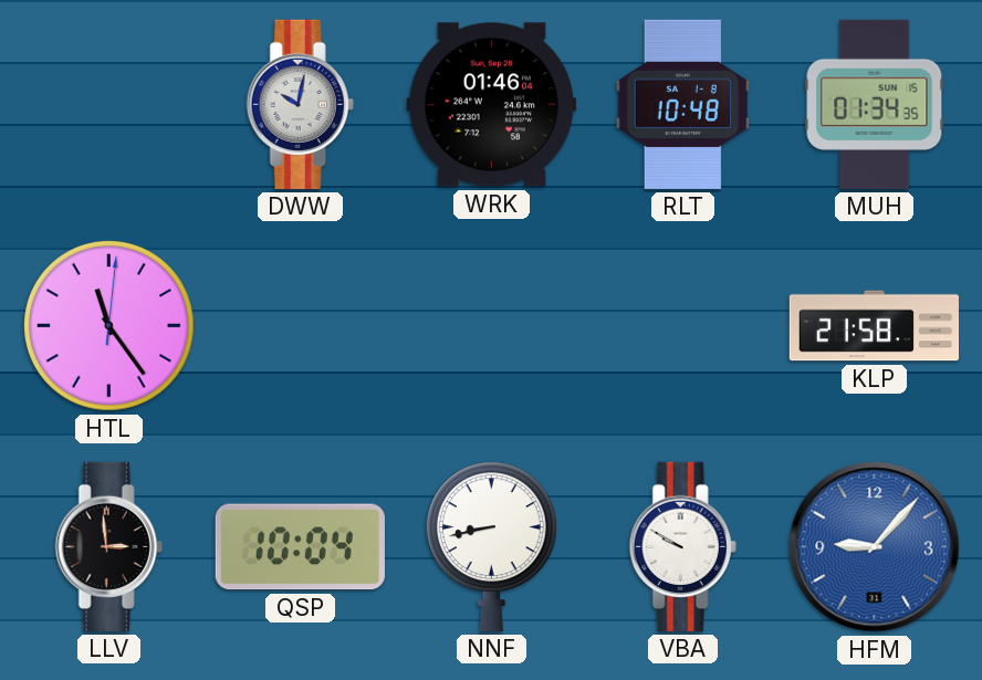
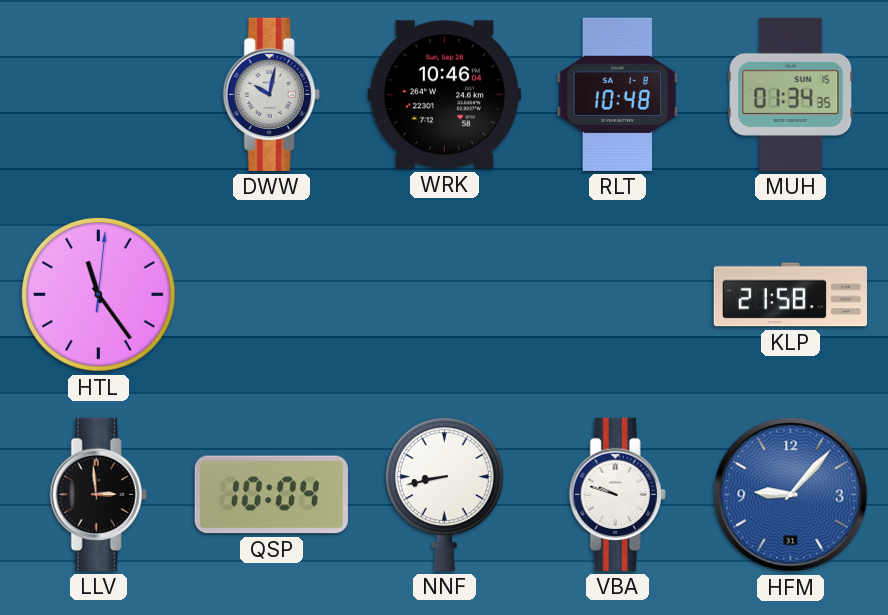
WRK: 01:46 -> 10:46 (444, 95)
VBA: 9:50 -> 9:48 (617, 494)
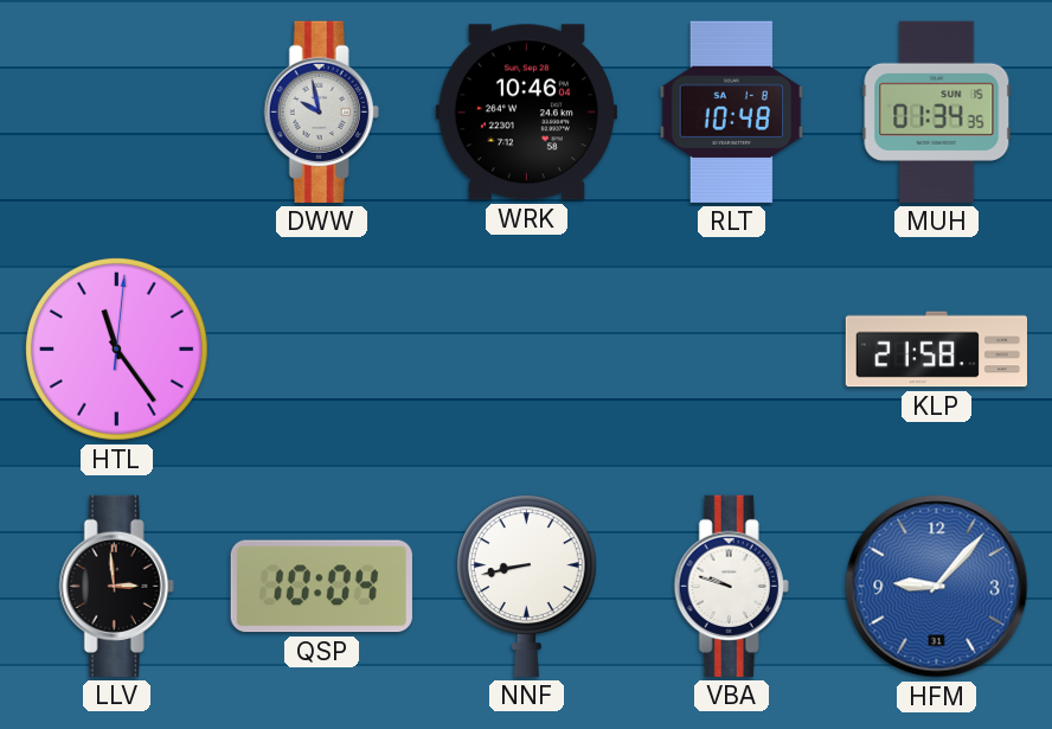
DWW: 10:02 -> 9:58 (321, 111)
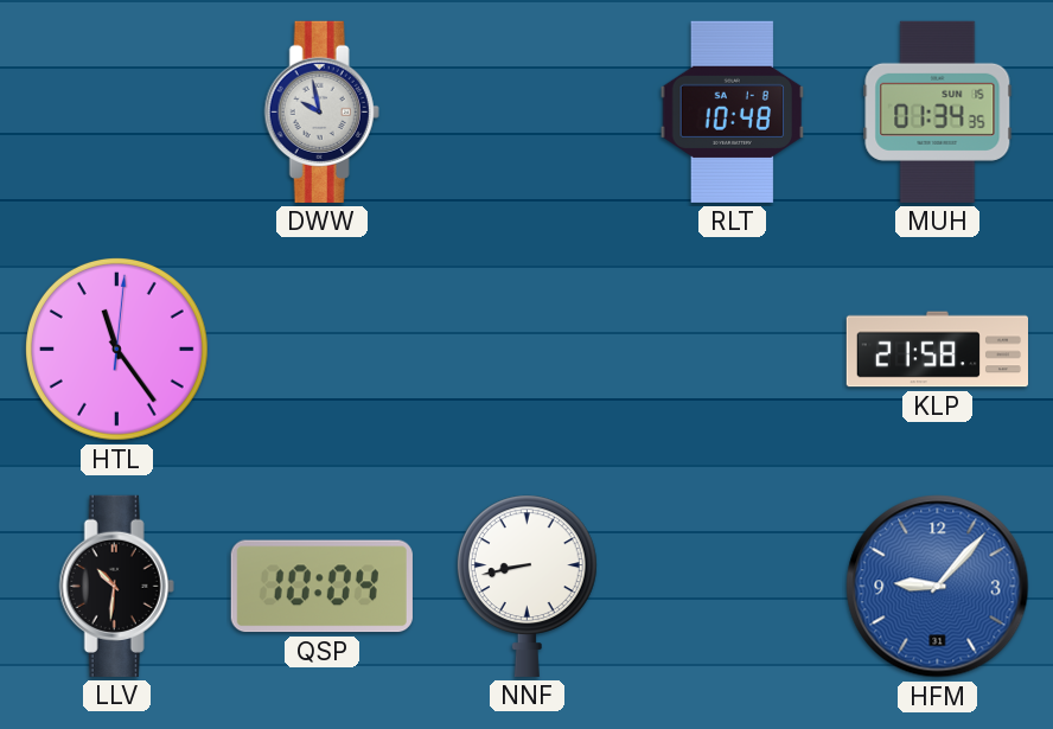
WRK: 10:46 -> none (526, 113)
LLV: 2:59 -> 10:31 (116, 586)
VBA: 9:48 -> none (731, 586)
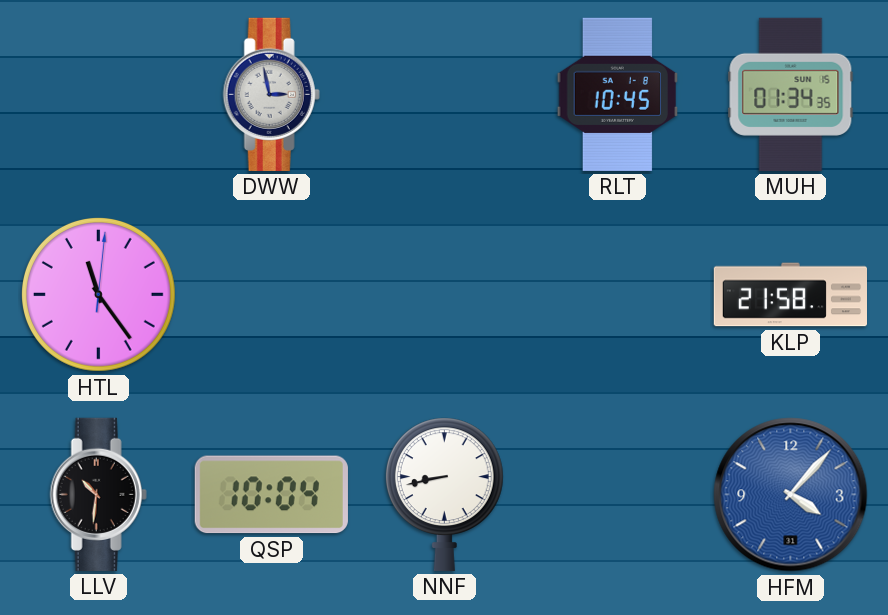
DWW: 9:58 -> 2:58 (271, 94)
RLT: 10:48 -> 10:45 (618, 94)
HFM: 9:07 -> 4:07 (791, 495)
